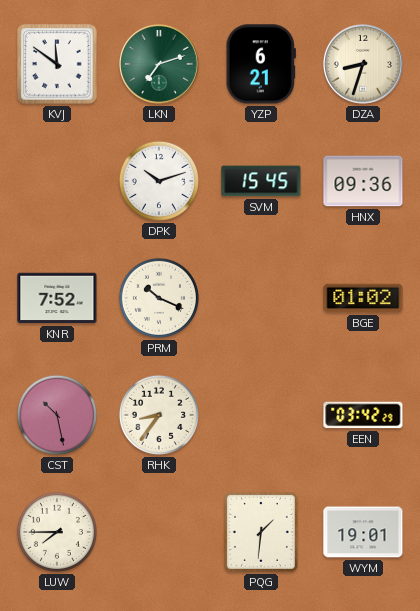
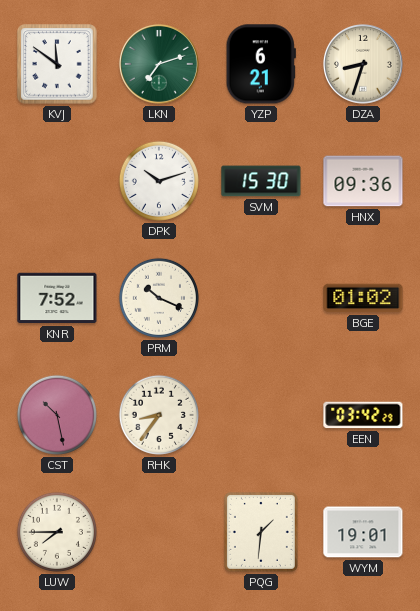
SVM: 15:45 -> 15:30 (261, 181)
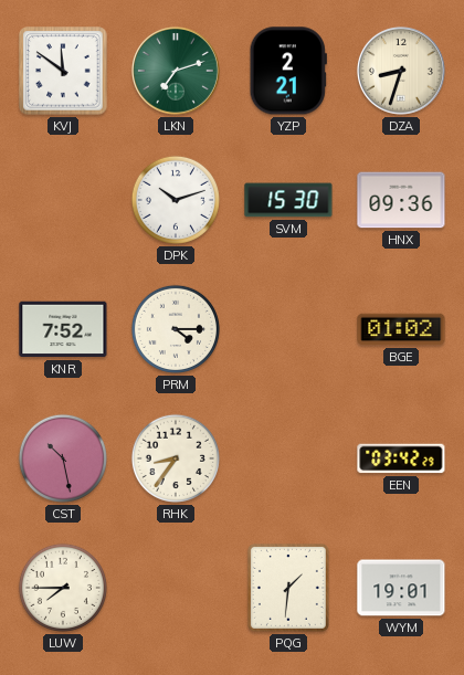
YZP: 6:21 -> 2:21 (288, 71)
PRM: 10:19 -> 4:15 (176, 329)
